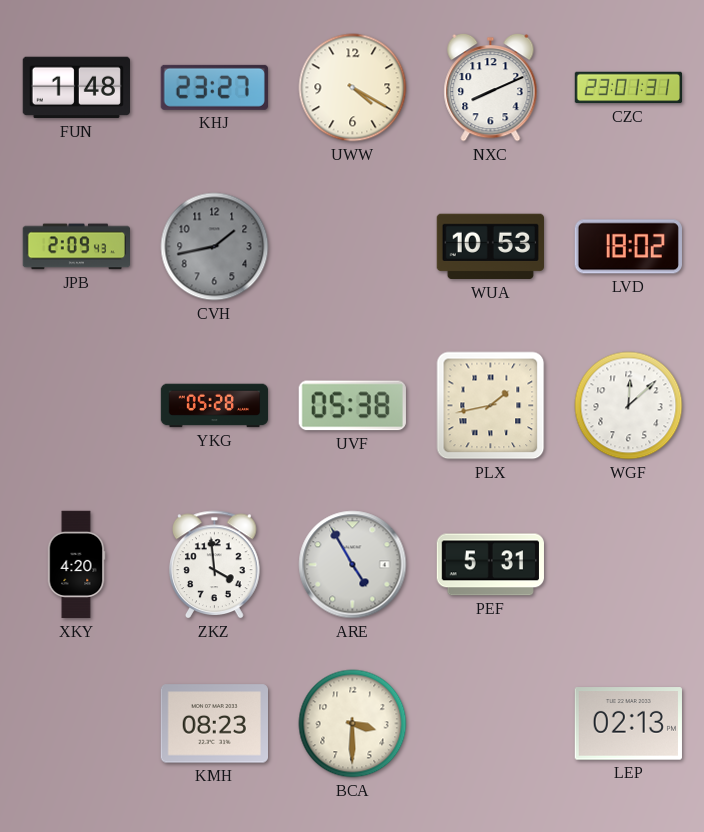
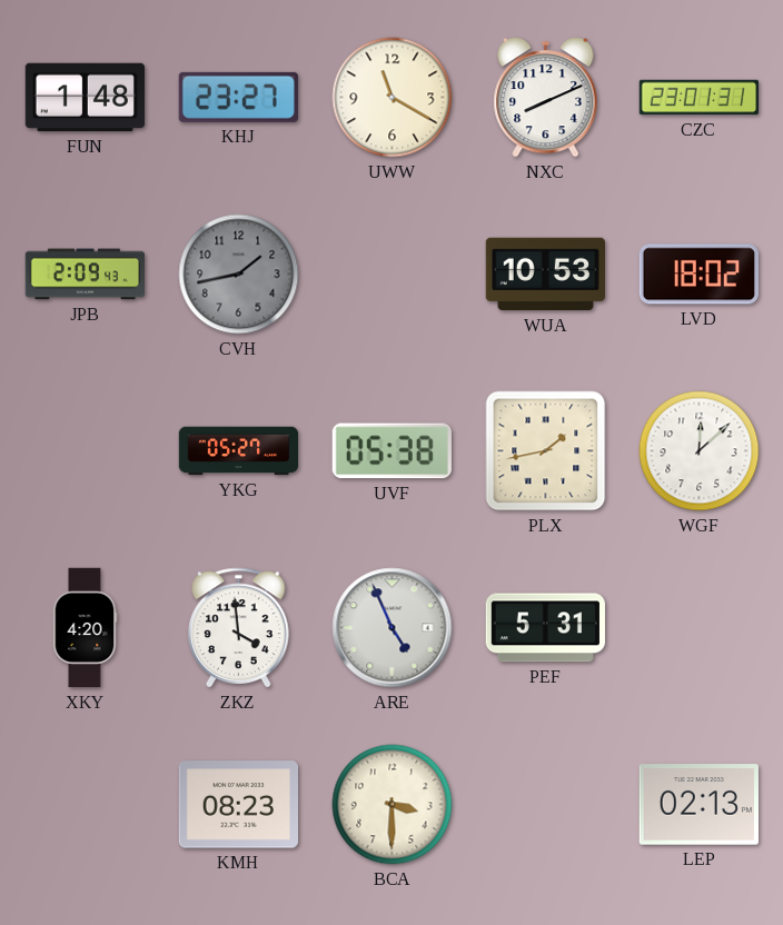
UWW: 4:20 -> 11:20 (393, 98)
YKG: 05:28 -> 05:27 (239, 451)
ARE: 4:55 -> 4:56 (393, 628)
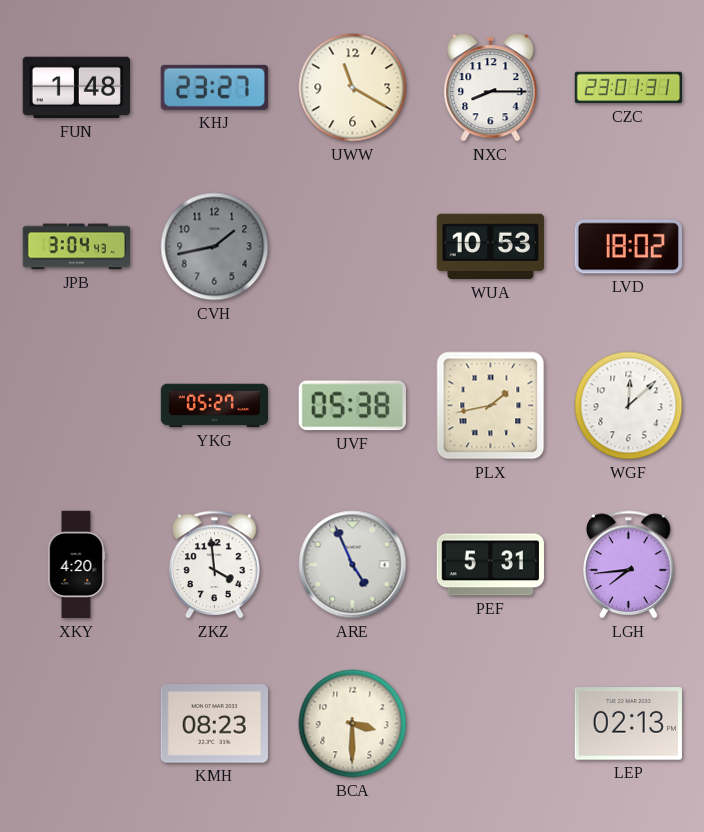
NXC: 8:11 -> 8:15 (491, 87)
JPB: 2:09 -> 3:04 (76, 247)
LGH: none -> 7:44 (629, 565)
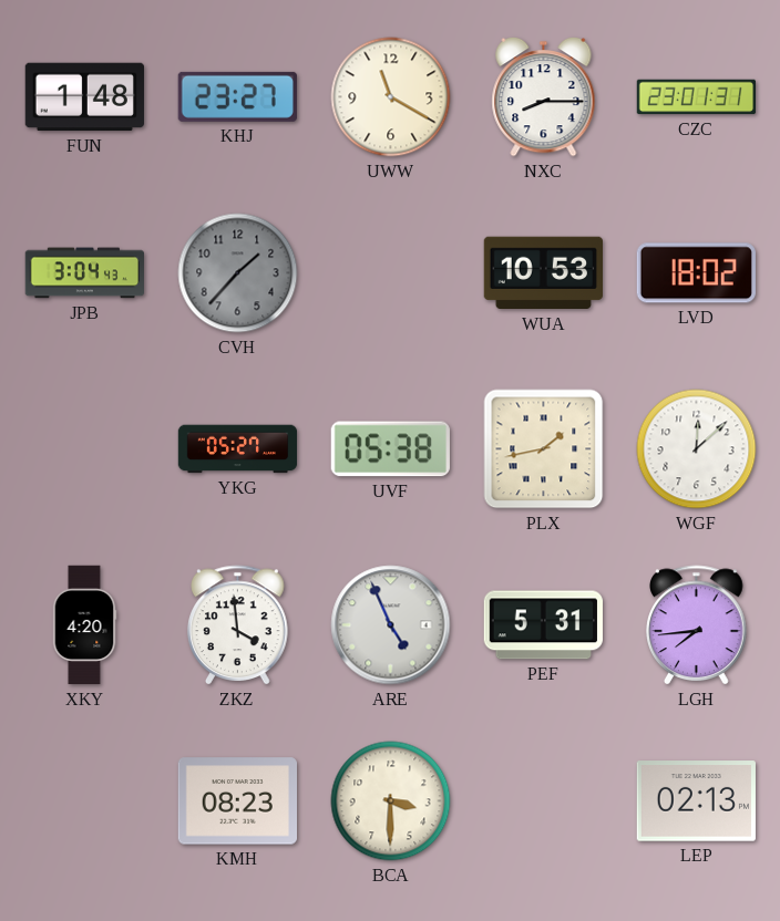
CVH: 1:43 -> 1:37 (238, 273)
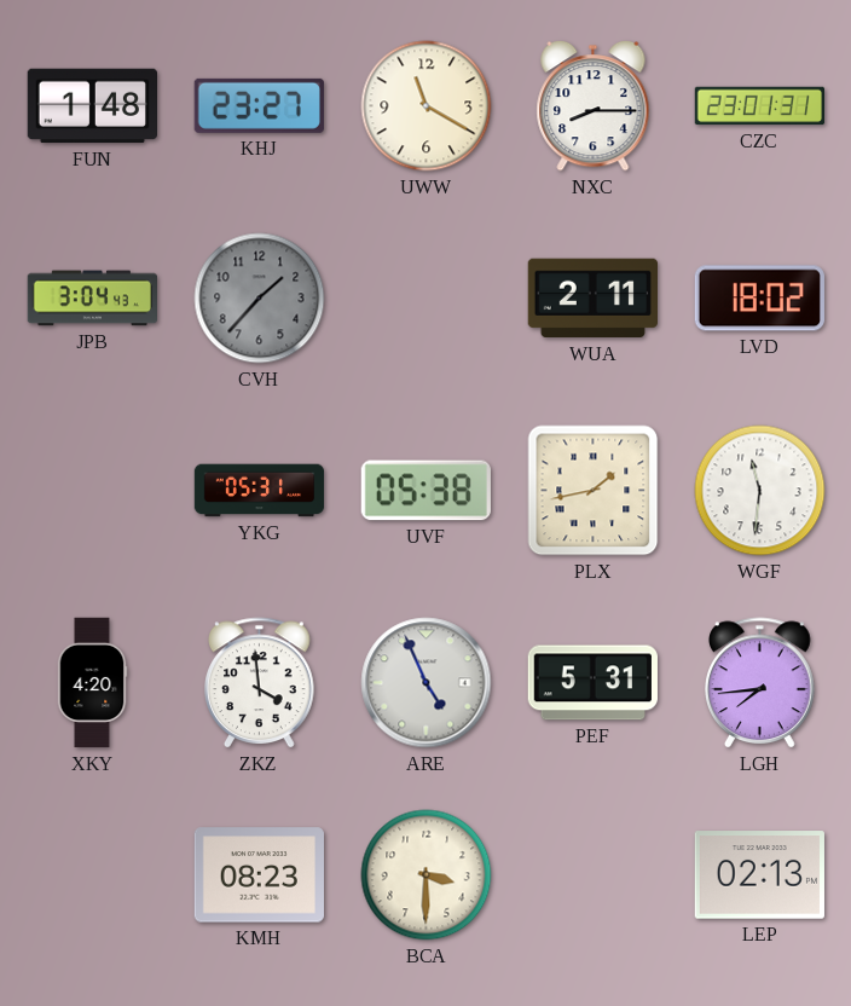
WUA: 10:53 -> 2:11 (592, 299)
YKG: 05:27 -> 05:31 (260, 491)
WGF: 12:08 -> 11:31 (760, 491)
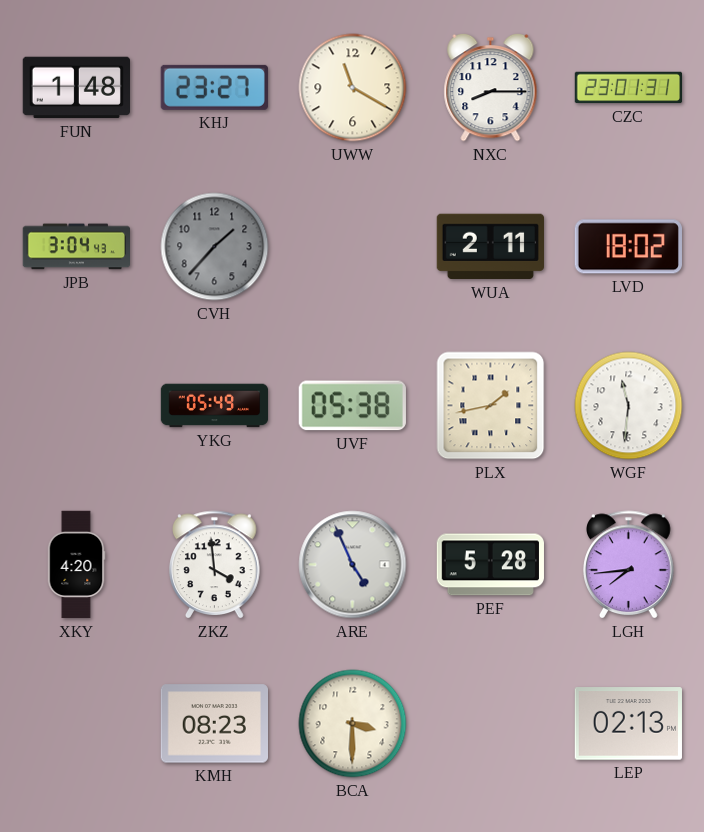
YKG: 05:31 -> 05:49 (215, 406)
PEF: 5:31 -> 5:28 (490, 565)
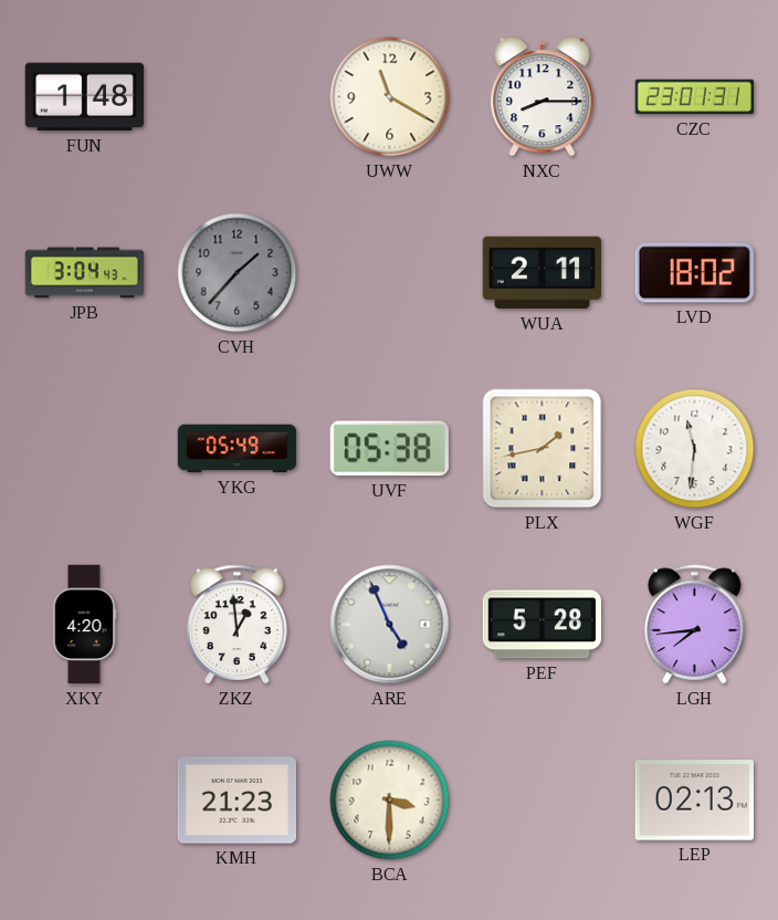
KHJ: 23:27 -> none (214, 87)
ZKZ: 3:59 -> 12:59 (238, 625)
KMH: 08:23 -> 21:23 (236, 801)
